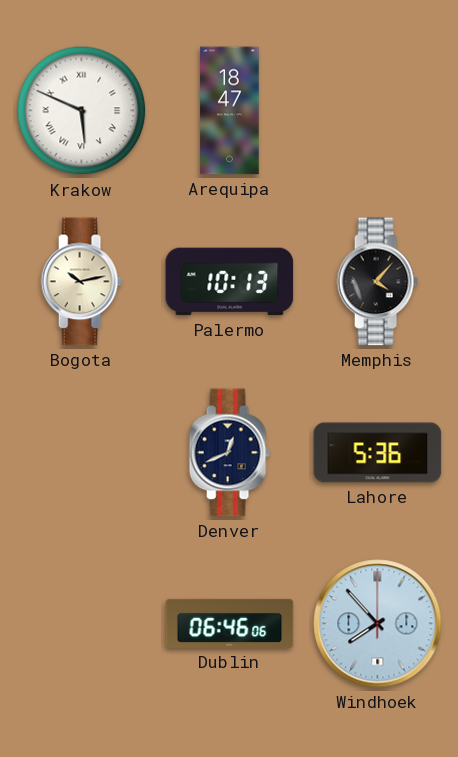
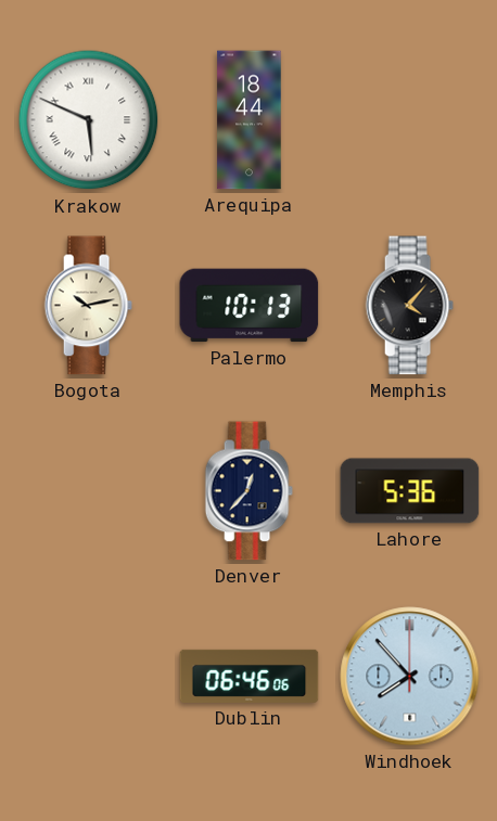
Arequipa: 18:47 -> 18:44 (250, 120)
Denver: 12:41 -> 12:37 (248, 491)
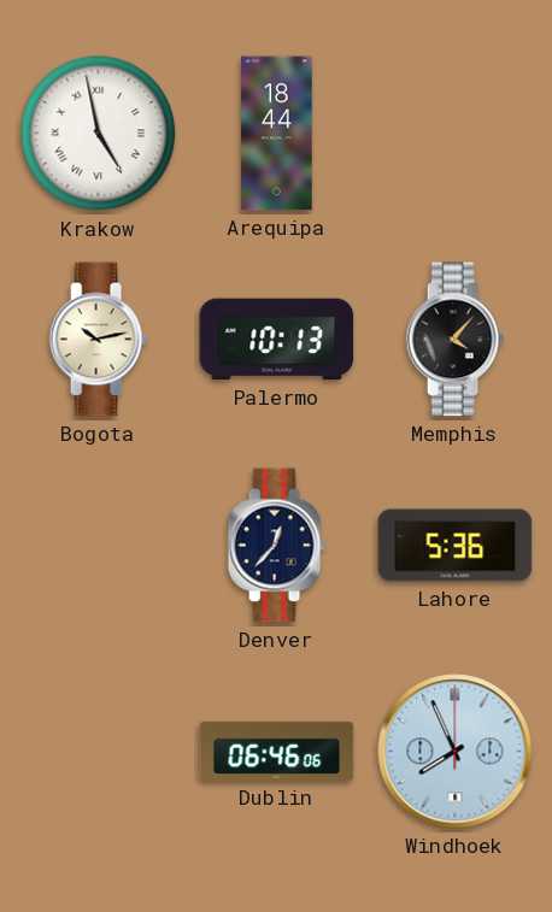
Krakow: 5:49 -> 4:58 (99, 134)
Windhoek: 7:53 -> 7:56 (456, 752)
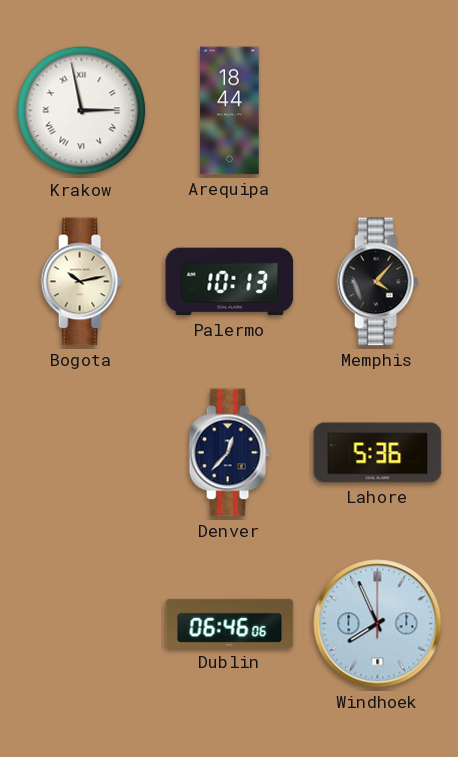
Krakow: 4:58 -> 2:58 (82, 111)
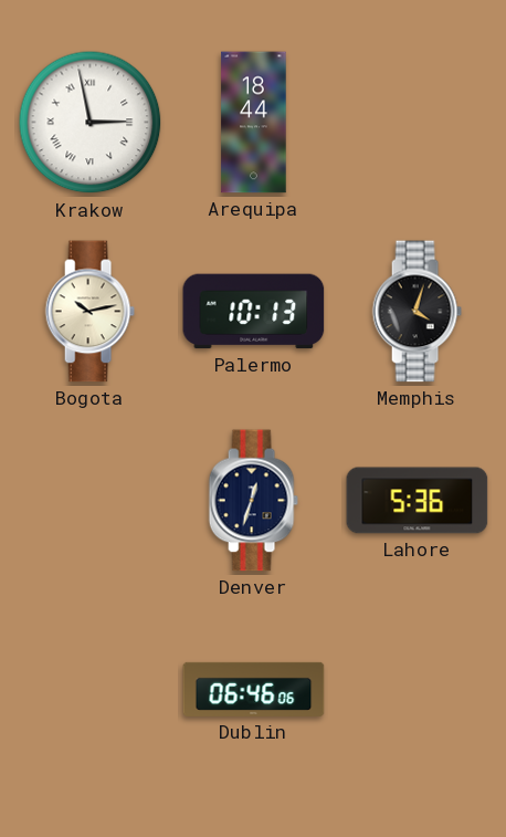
Memphis: 4:07 -> 4:03 (417, 312)
Denver: 12:37 -> 12:33 (253, 501)
Windhoek: 7:56 -> none (378, 624)
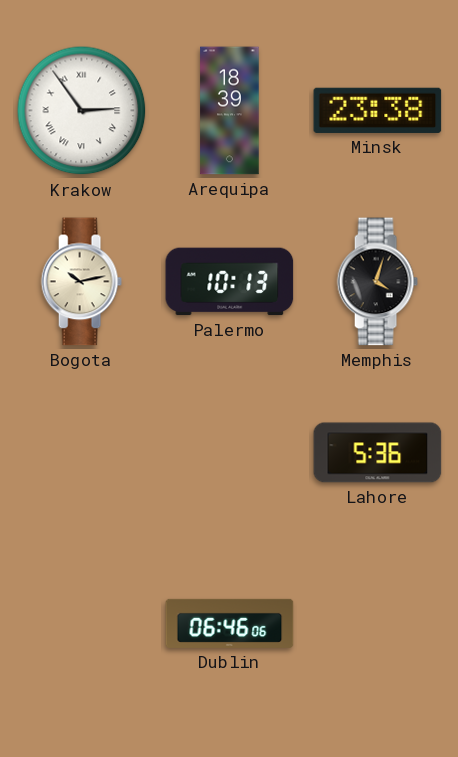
Krakow: 2:58 -> 2:54 (82, 111)
Arequipa: 18:44 -> 18:39 (230, 111)
Minsk: none -> 23:38 (378, 110)
Denver: 12:33 -> none (253, 501)
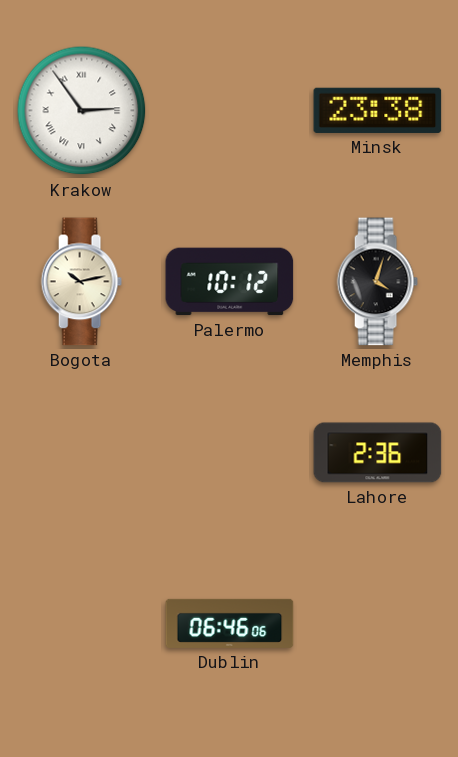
Arequipa: 18:39 -> none (230, 111)
Palermo: 10:13 -> 10:12 (230, 282)
Lahore: 5:36 -> 2:36 (378, 453)
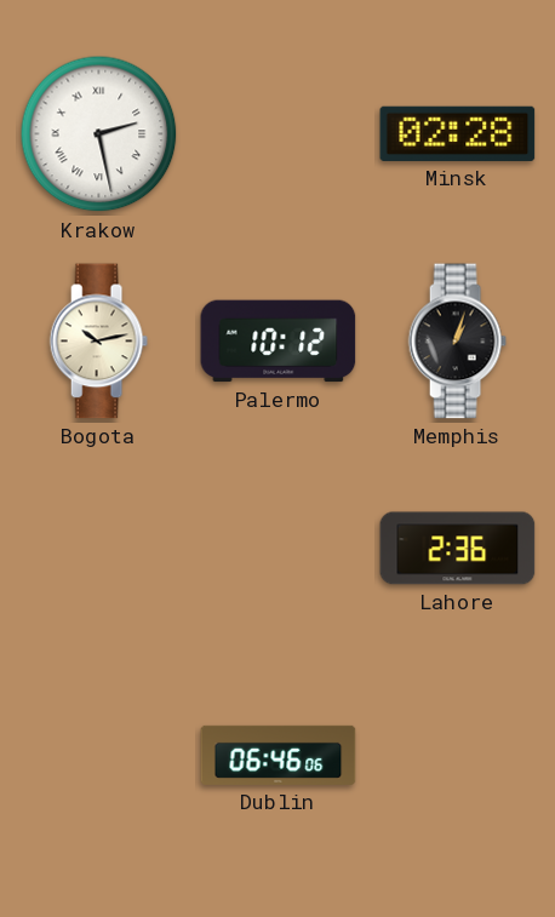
Krakow: 2:54 -> 2:28 (99, 134)
Minsk: 23:38 -> 02:28 (458, 133)
Memphis: 4:03 -> 1:03 (457, 342)
